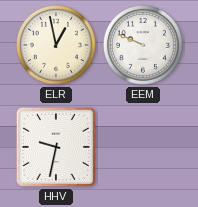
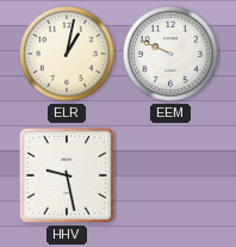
ELR: 12:58 -> 1:02 (67, 54)
HHV: 9:32 -> 9:28 (67, 175)
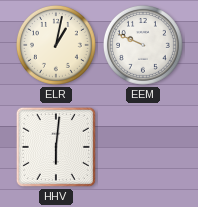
HHV: 9:28 -> 6:01 (56, 147)
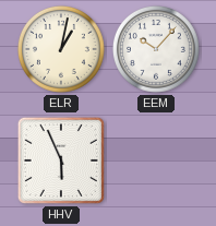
EEM: 9:49 -> 10:07 (156, 49)
HHV: 6:01 -> 5:56 (61, 160)
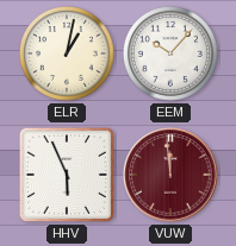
VUW: none -> 11:59 (170, 175)
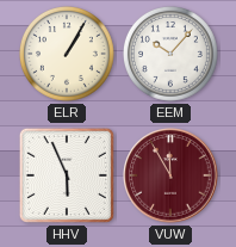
ELR: 1:02 -> 1:05 (67, 54)
VUW: 11:59 -> 11:55 (170, 175)
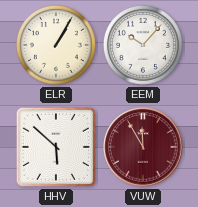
HHV: 5:56 -> 5:52 (56, 147)
